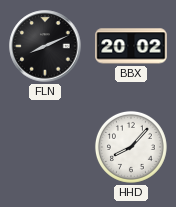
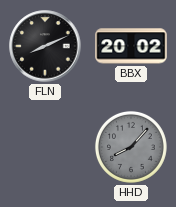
HHD dial: white -> grey (131, 147)
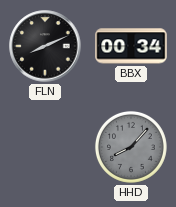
BBX: 20:02 -> 00:34 (131, 46)
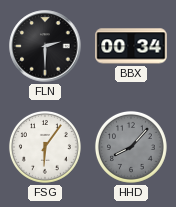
FLN: 8:11 -> 2:30 (45, 46)
FSG: none -> 6:06 (45, 147)
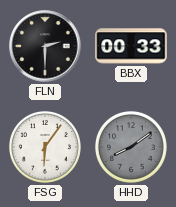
BBX: 00:34 -> 00:33 (131, 46)
HHD: 8:07 -> 8:09 (131, 147)
